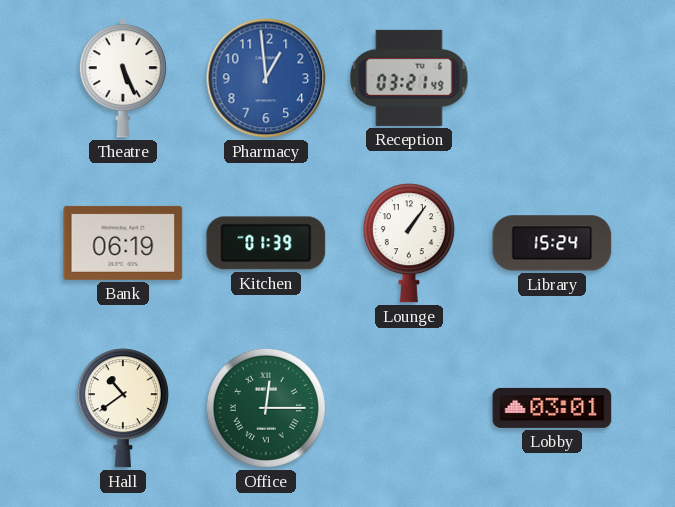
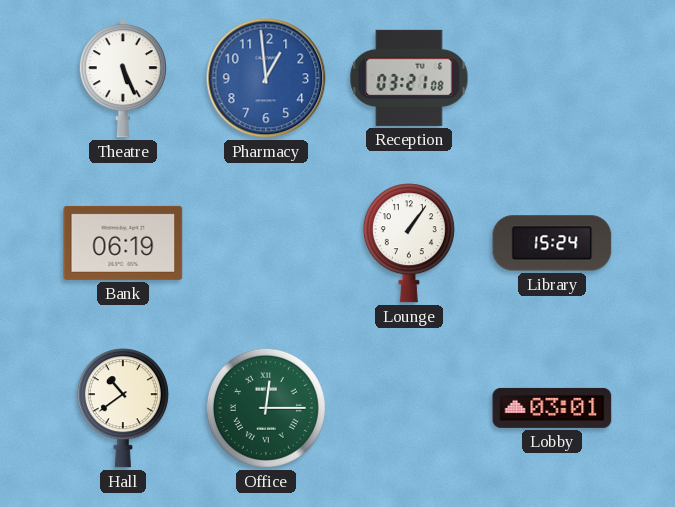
Reception: 03:21:49 -> 03:21:08 (409, 78)
Kitchen: 01:39 -> none (266, 243)
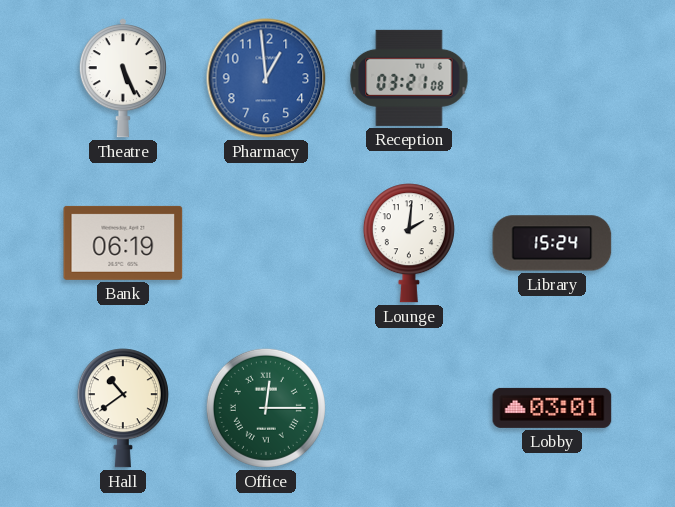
Lounge: 1:06 -> 2:01 (409, 243)
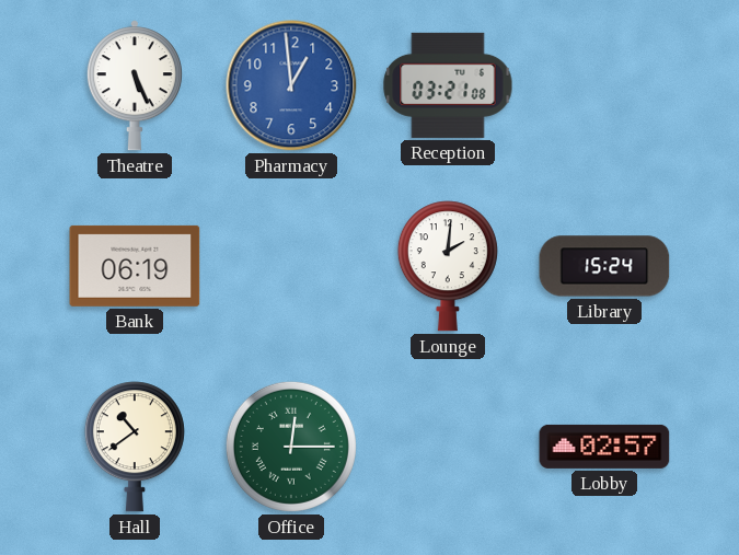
Lobby: 03:01 -> 02:57 (604, 447)
